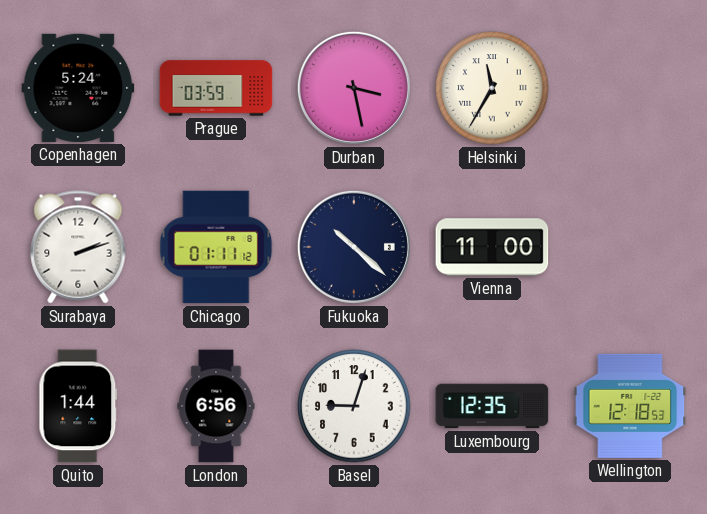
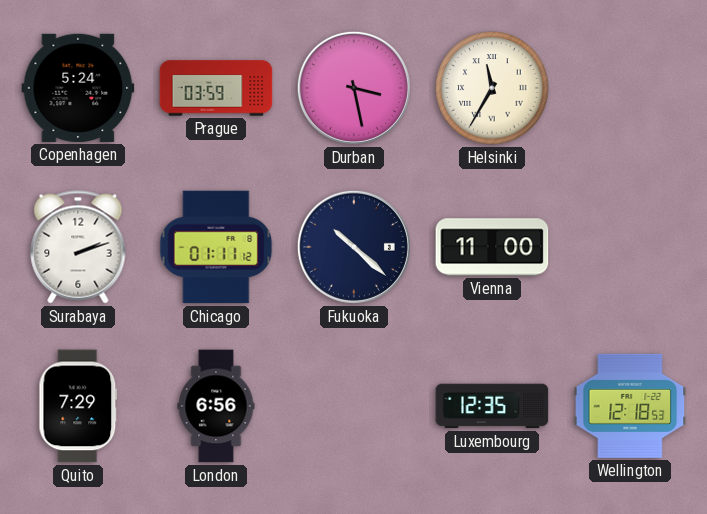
Quito: 1:44 -> 7:29 (78, 406)
Basel: 9:03 -> none (354, 406)
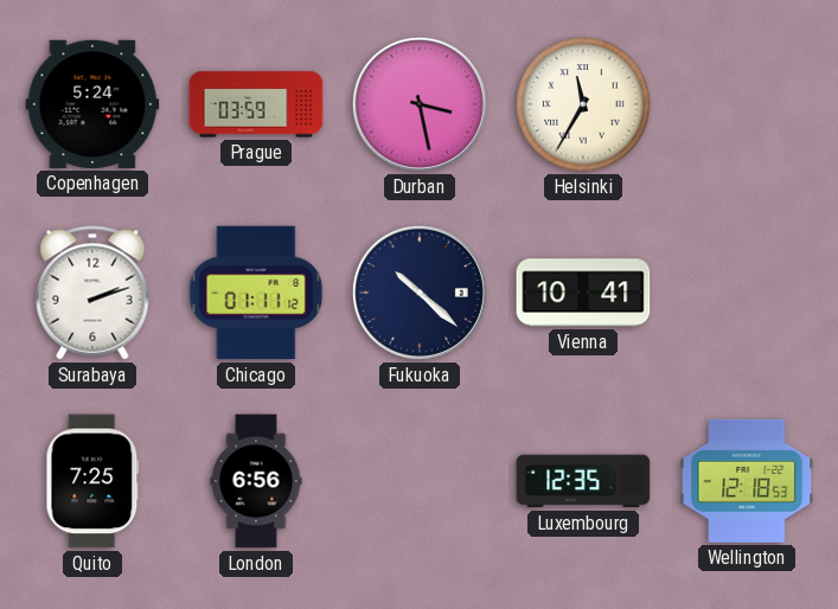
Vienna: 11:00 -> 10:41 (583, 293)
Quito: 7:29 -> 7:25 (92, 481)
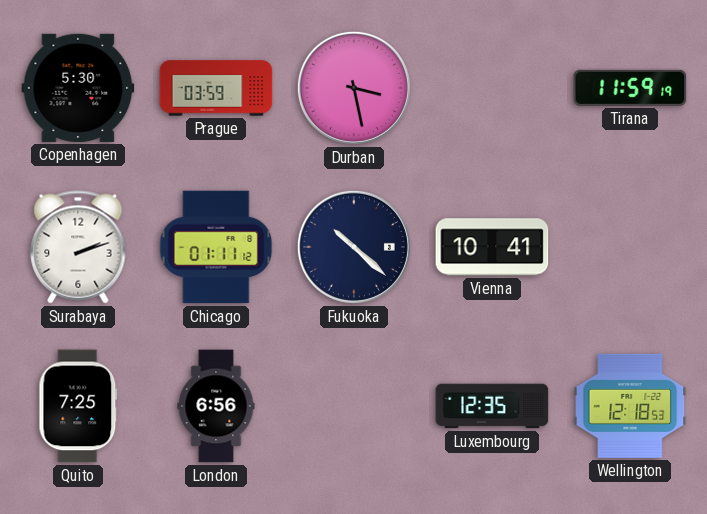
Copenhagen: 5:24 -> 5:30 (78, 88)
Helsinki: 11:35 -> none (583, 104)
Tirana: none -> 11:59 (630, 88)
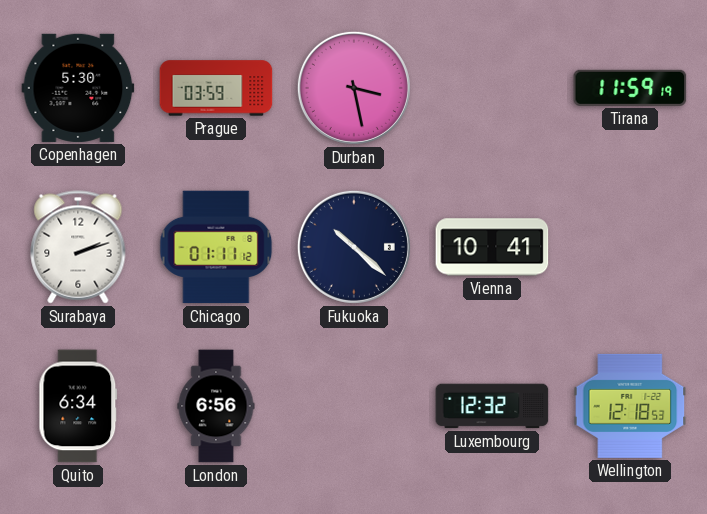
Quito: 7:25 -> 6:34 (78, 406)
Luxembourg: 12:35 -> 12:32 (492, 406)
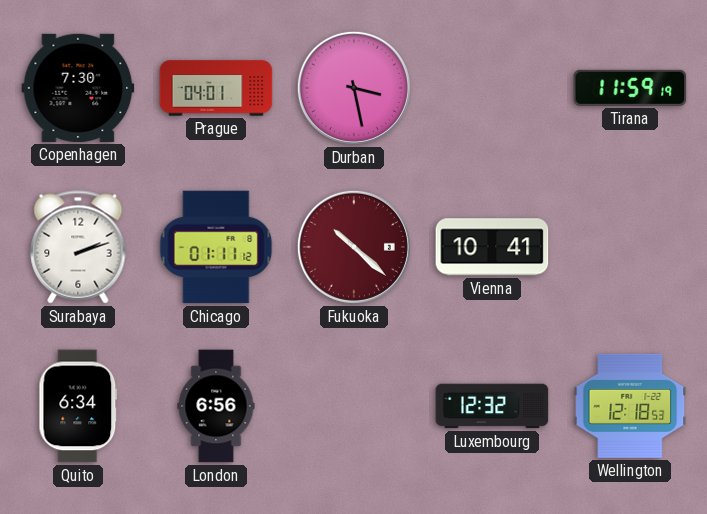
Copenhagen: 5:30 -> 7:30 (78, 88)
Prague: 03:59 -> 04:01 (216, 88)
Fukuoka dial: navy -> burgundy (354, 247)
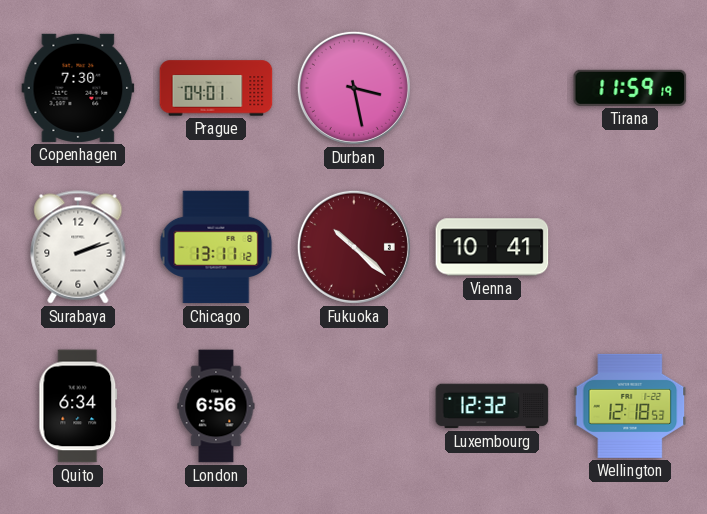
Chicago: 01:11 -> 13:11 (216, 247)
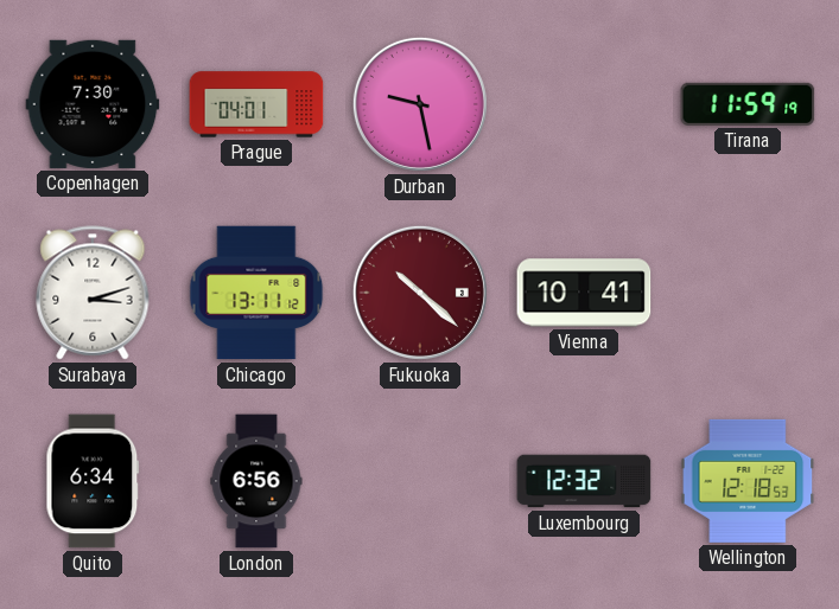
Durban: 3:28 -> 9:28 (420, 104)
Surabaya: 2:12 -> 3:12 (93, 293)
